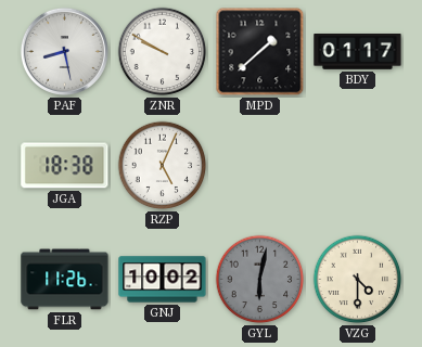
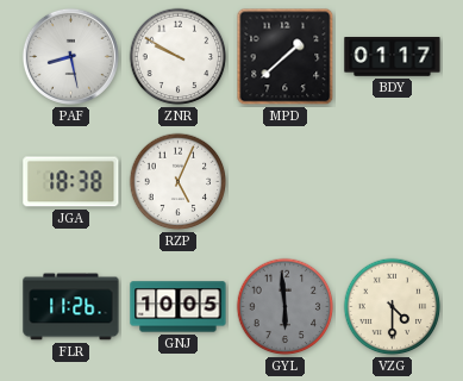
GNJ: 10:02 -> 10:05 (179, 307)
GYL: 6:02 -> 5:59 (286, 307)
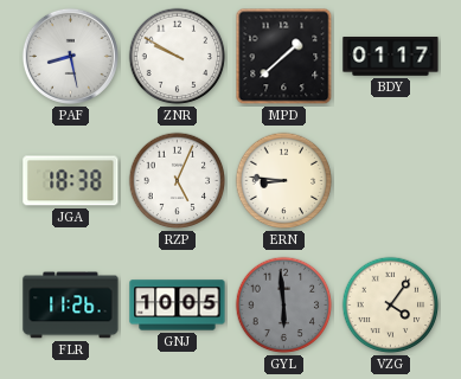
ERN: none -> 8:46 (284, 181)
VZG: 4:30 -> 4:06 (391, 306)
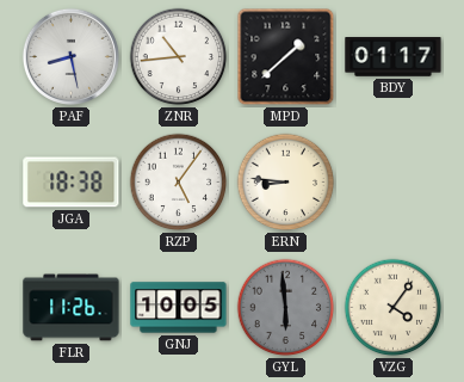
ZNR: 9:50 -> 10:44 (179, 57)
RZP: 5:04 -> 5:06 (179, 183)
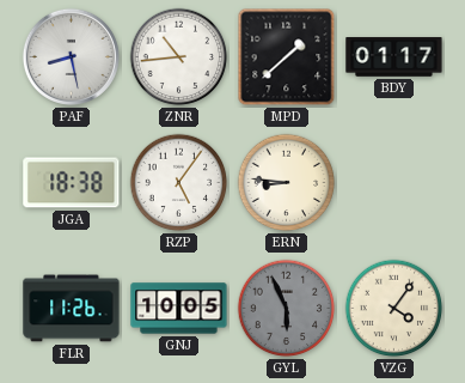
GYL: 5:59 -> 5:56 (287, 309)
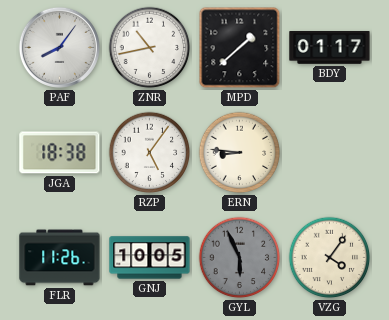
PAF: 8:28 -> 8:06 (59, 47)
ZNR: 10:44 -> 10:43 (150, 48)
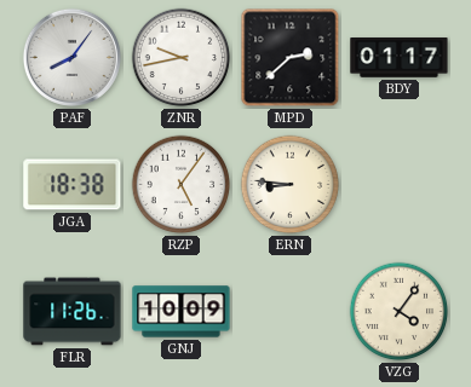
ZNR: 10:43 -> 9:43 (182, 58)
MPD: 1:38 -> 2:38 (291, 58)
GNJ: 10:05 -> 10:09 (182, 312)
GYL: 5:56 -> none (240, 258)
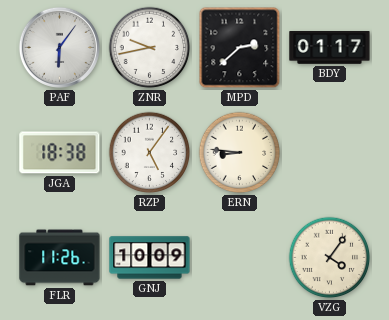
PAF: 8:06 -> 6:06 (59, 47)
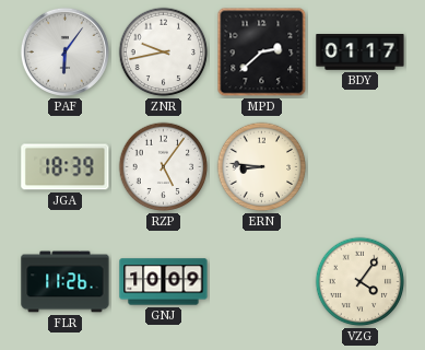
JGA: 18:38 -> 18:39 (66, 167)
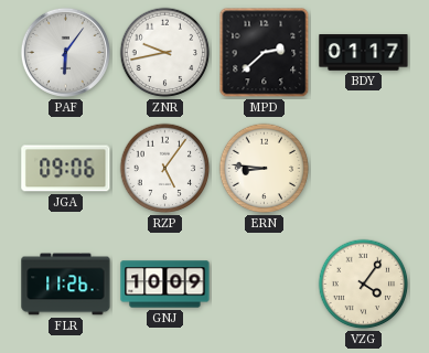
JGA: 18:39 -> 09:06 (66, 169)
